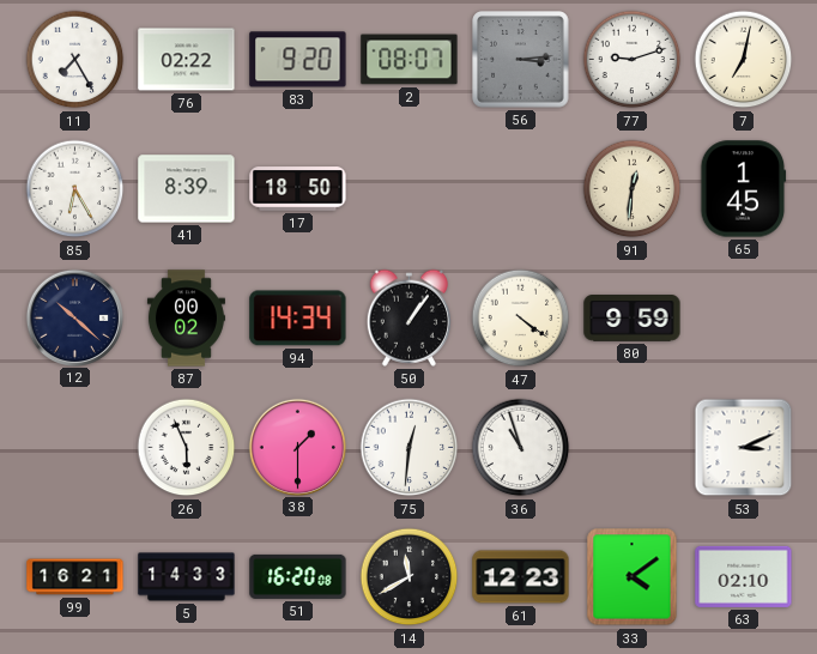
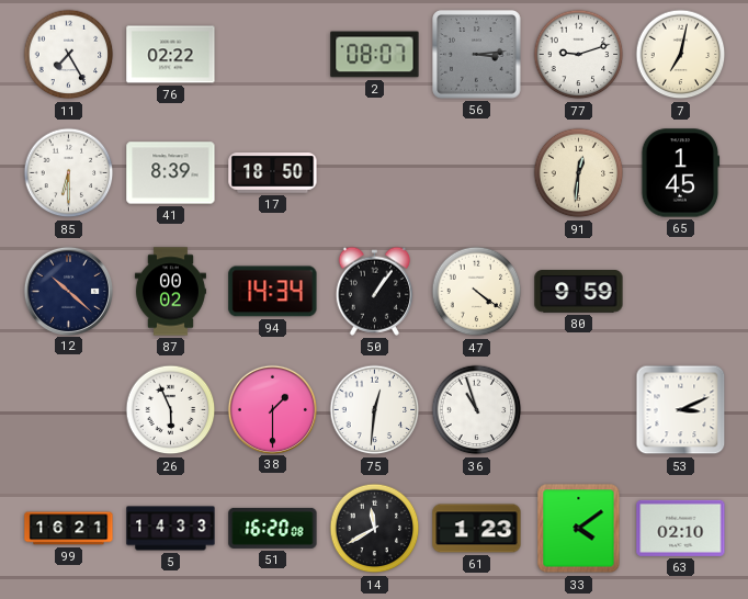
83: 9:20 -> none (298, 60)
85: 6:25 -> 6:30 (69, 173)
61: 12:23 -> 1:23 (477, 529)
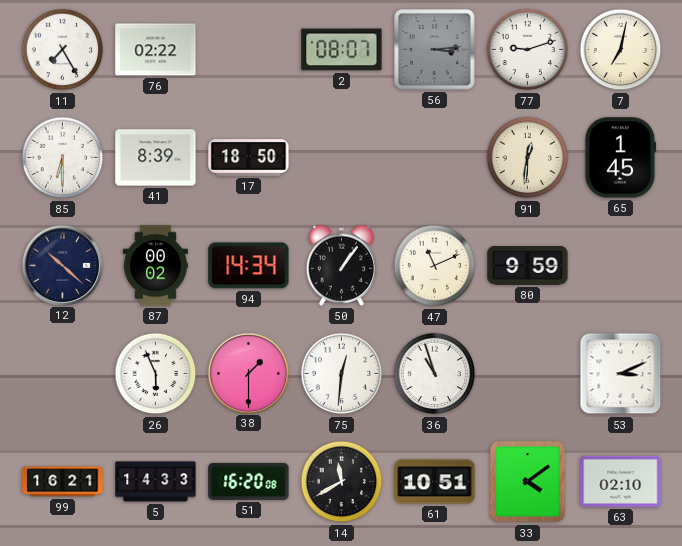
47: 4:21 -> 11:11 (435, 266)
61: 1:23 -> 10:51 (435, 482)
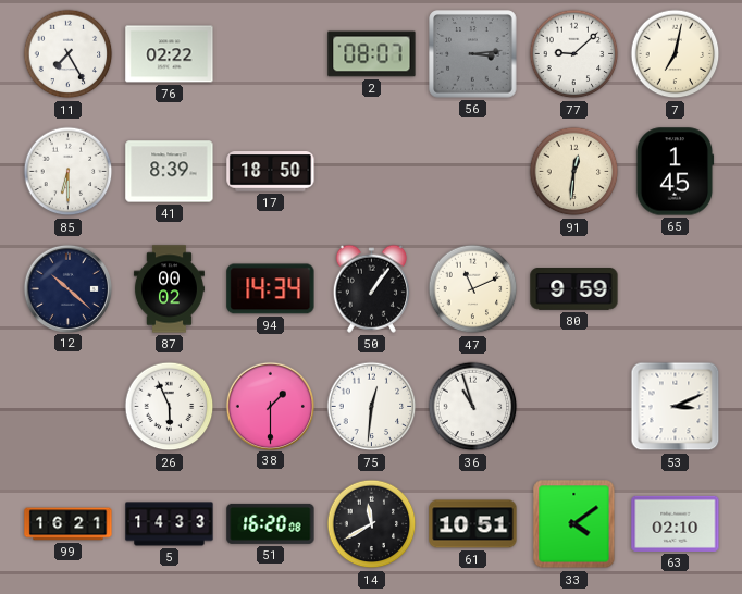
77: 9:12 -> 9:08 (574, 54)
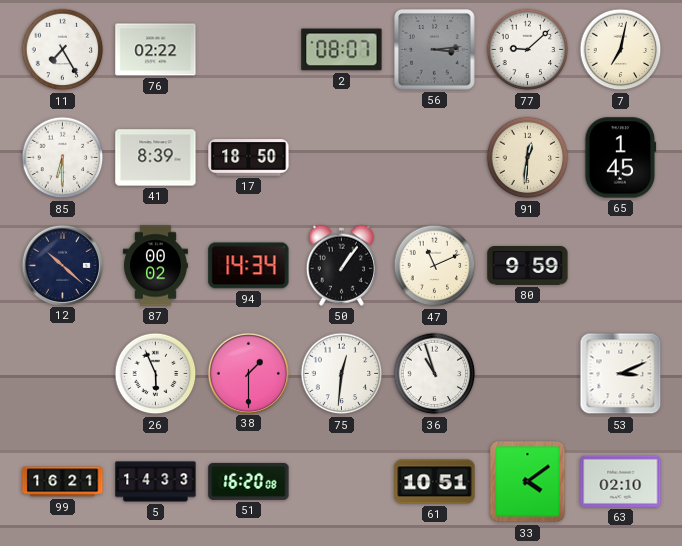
14: 11:40 -> none (372, 524)
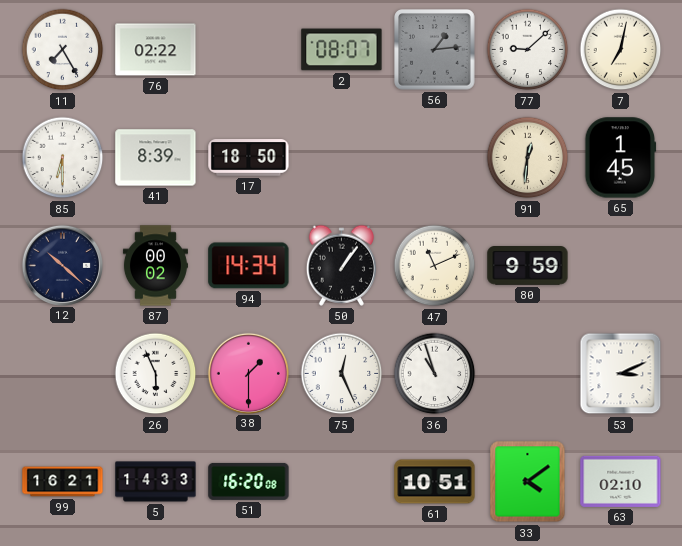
56: 3:14 -> 1:14 (435, 50)
75: 12:31 -> 12:26 (342, 374)
